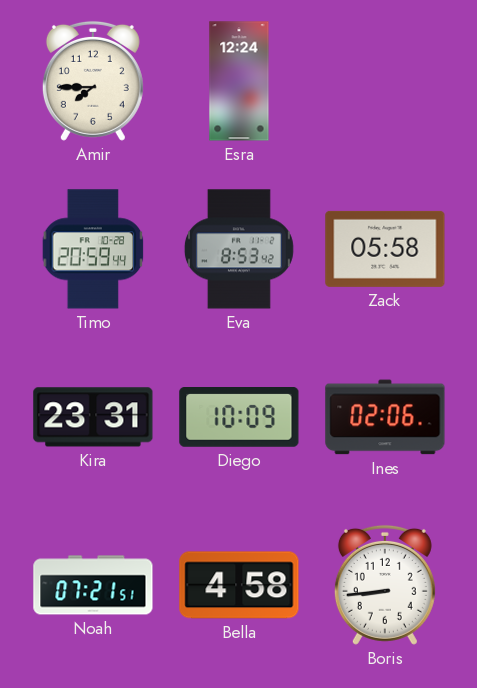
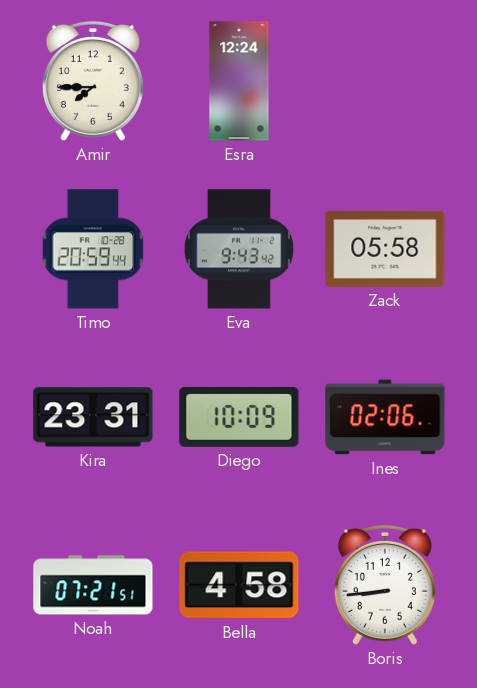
Eva: 8:53 -> 9:43 (239, 249)
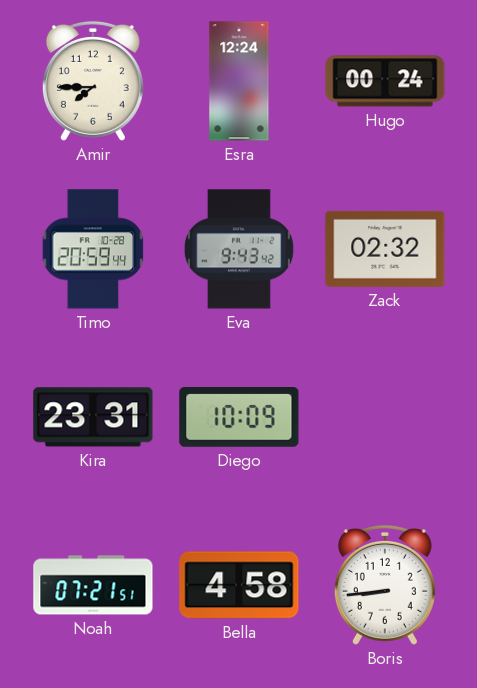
Hugo: none -> 00:24 (385, 81)
Zack: 05:58 -> 02:32 (385, 249)
Ines: 02:06 -> none (385, 417)
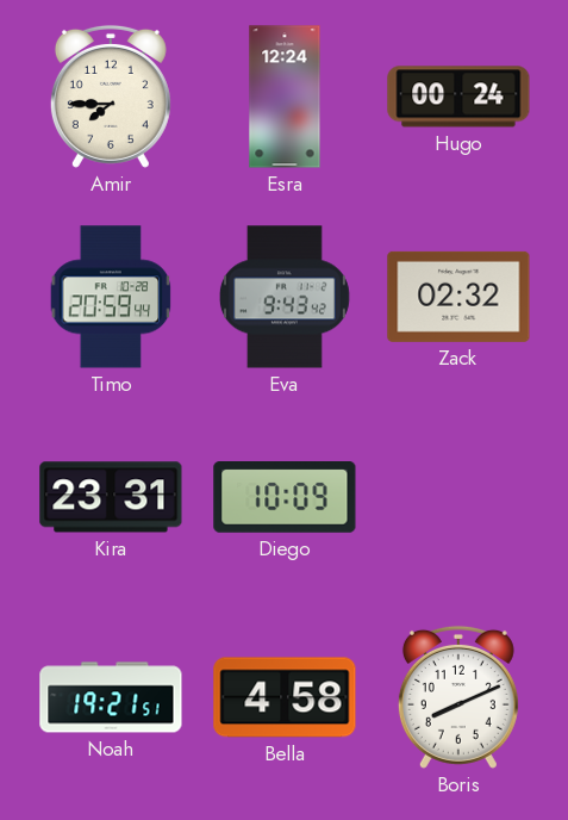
Noah: 07:21 -> 19:21 (111, 697)
Boris: 8:44 -> 8:11 (458, 697)
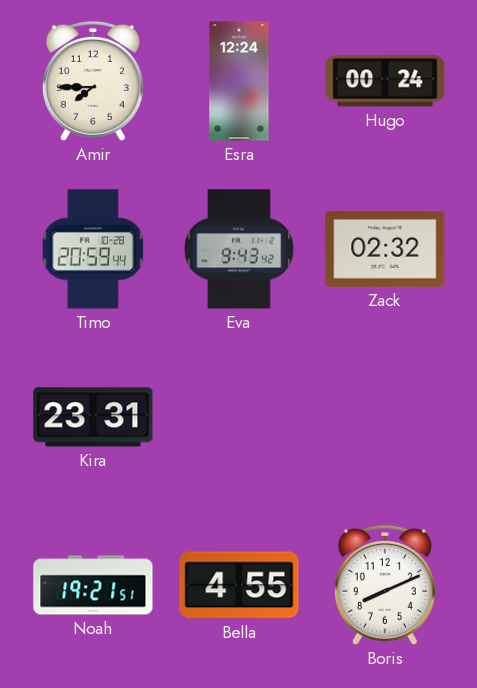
Diego: 10:09 -> none (285, 498)
Bella: 4:58 -> 4:55 (239, 585)
